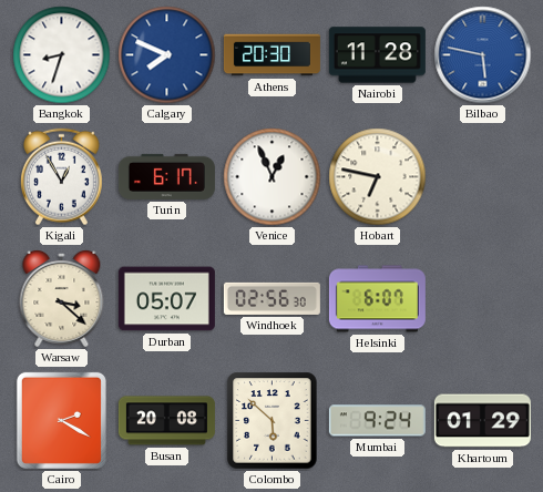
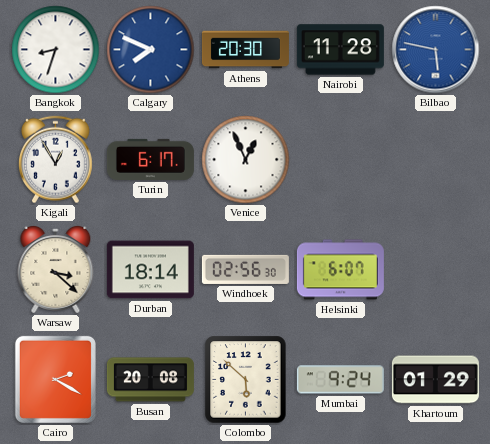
Hobart: 6:47 -> none (378, 177)
Durban: 05:07 -> 18:14 (150, 270)
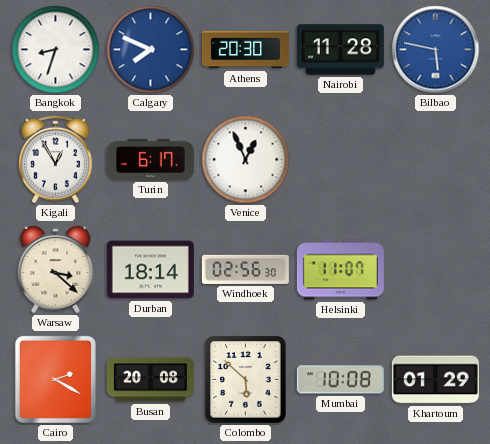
Helsinki: 6:07 -> 11:07 (340, 270)
Mumbai: 9:24 -> 10:08 (340, 380)
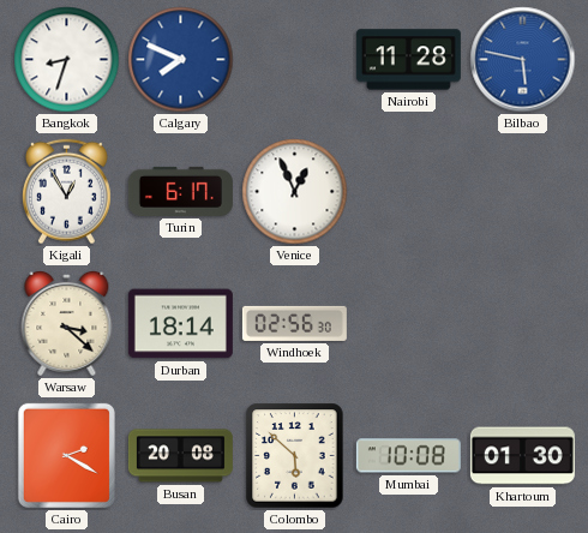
Athens: 20:30 -> none (245, 50)
Helsinki: 11:07 -> none (340, 270)
Khartoum: 01:29 -> 01:30 (522, 456)
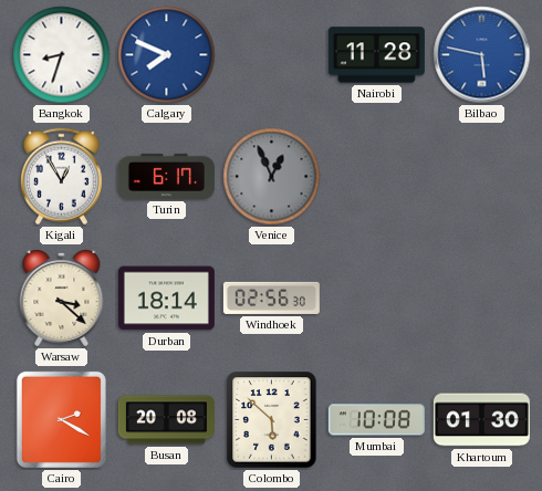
Venice dial: white -> grey (272, 177)
